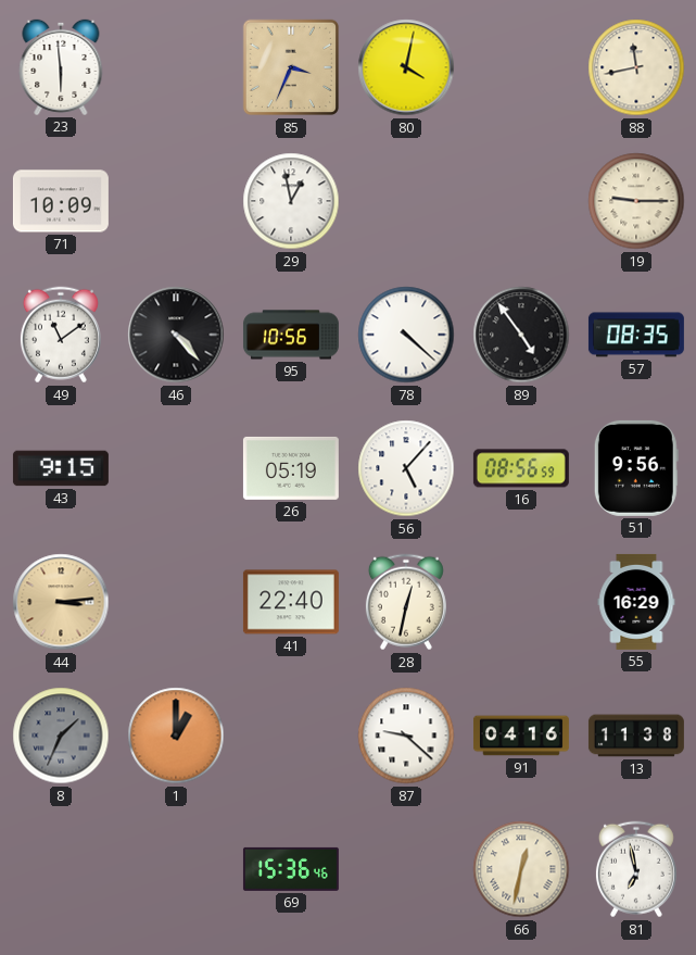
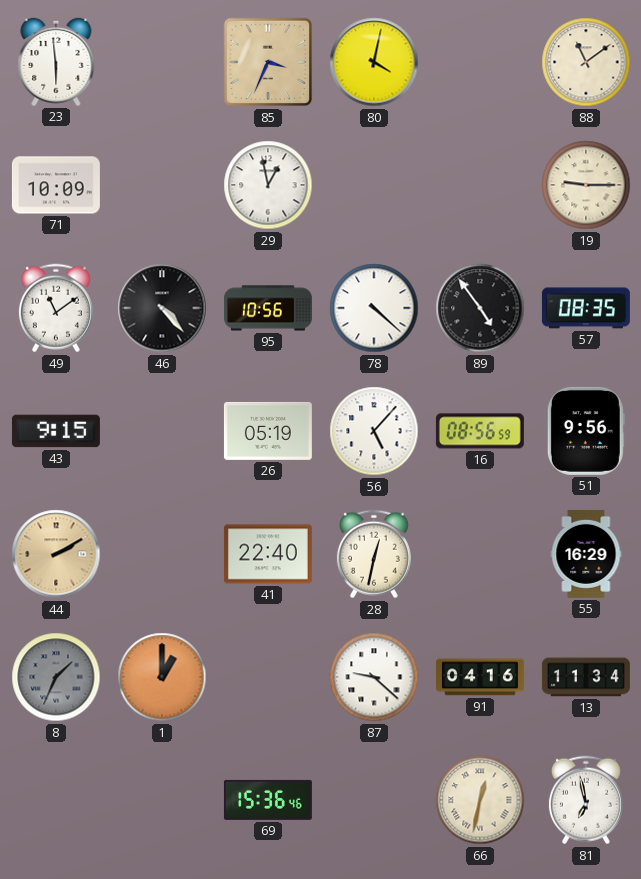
88: 11:43 -> 11:09 (586, 62)
44: 3:14 -> 2:10 (56, 554)
13: 11:38 -> 11:34 (586, 677)
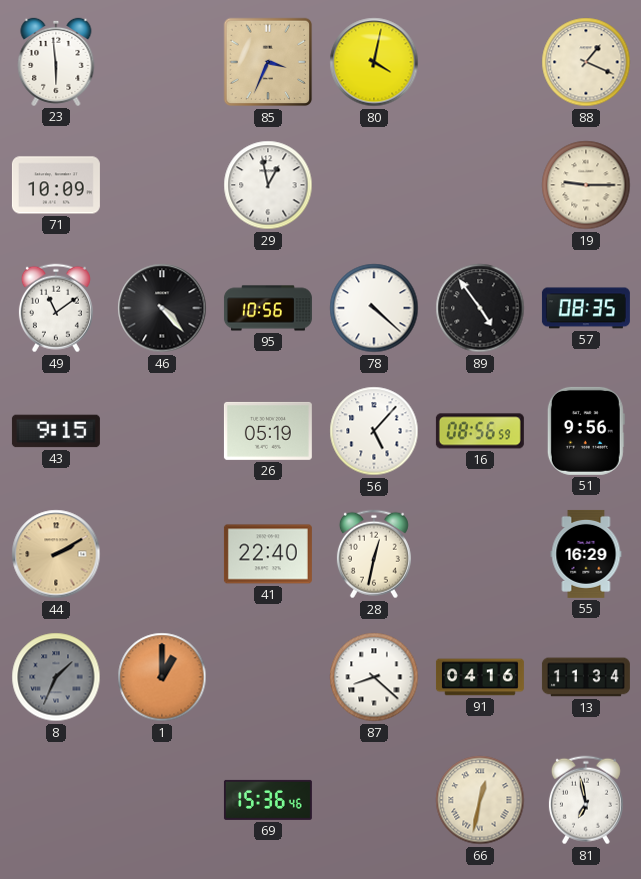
88: 11:09 -> 1:19 (586, 62)
87: 9:22 -> 8:22 (374, 677)
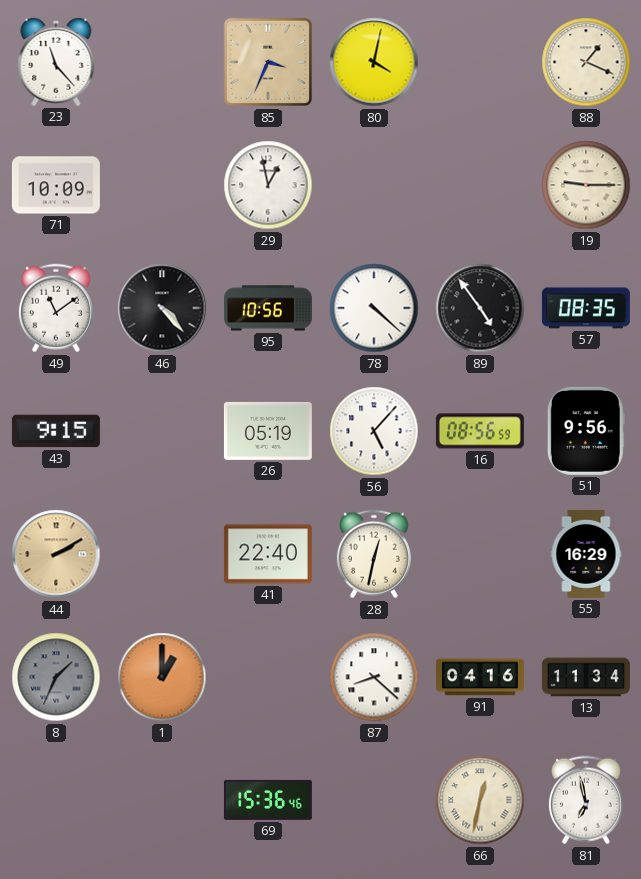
23: 5:59 -> 11:23 (56, 62)
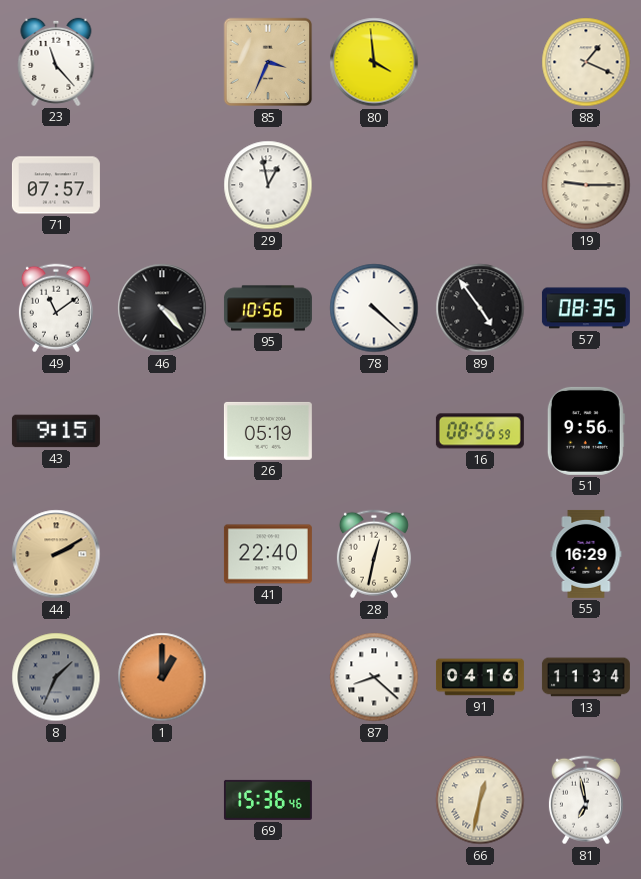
80: 4:02 -> 3:59 (374, 62)
71: 10:09 -> 07:57 (56, 185)
56: 5:07 -> none (374, 431)
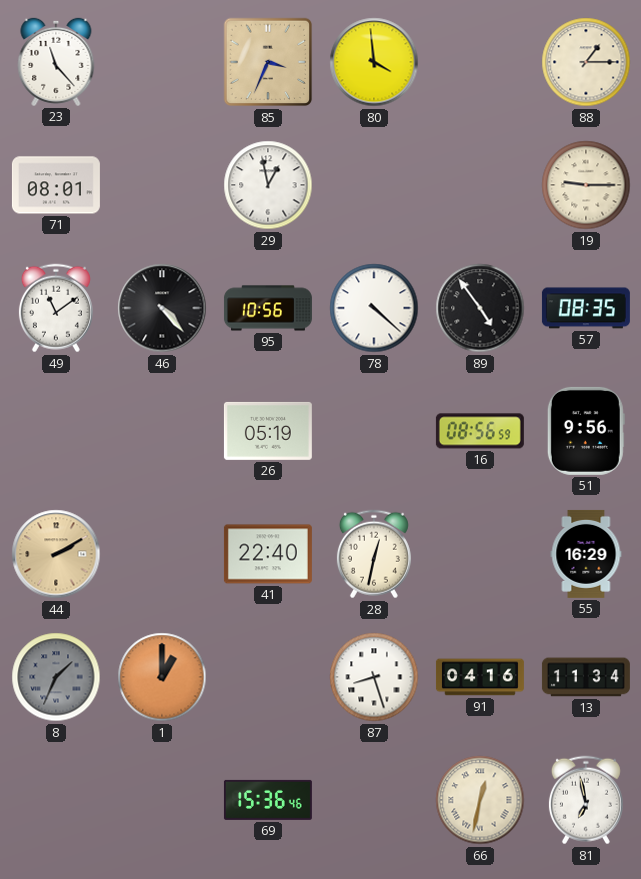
88: 1:19 -> 1:15 (586, 62)
71: 07:57 -> 08:01 (56, 185)
43: 9:15 -> none (56, 431)
87: 8:22 -> 8:27 (374, 677)
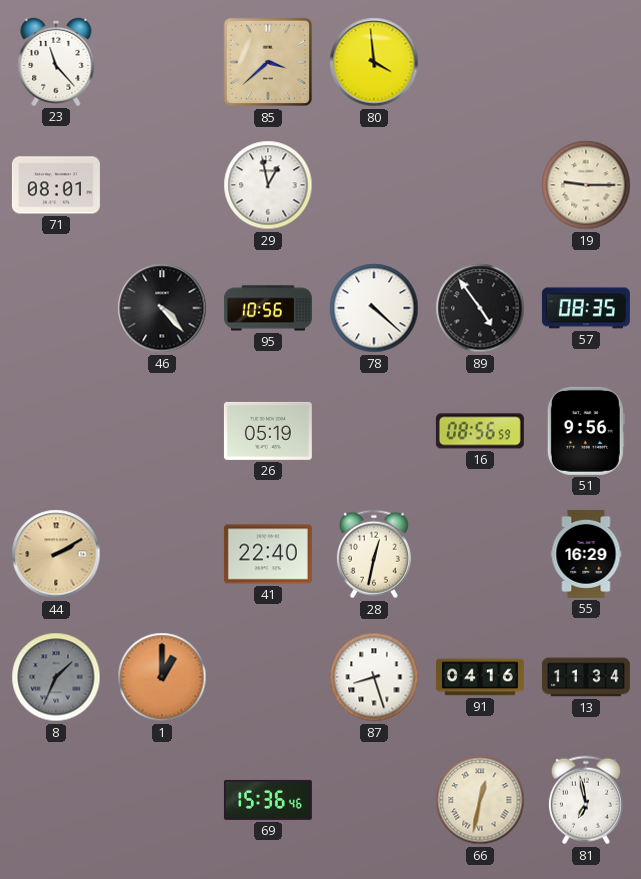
85: 3:34 -> 3:38 (268, 62)
88: 1:15 -> none (586, 62)
49: 11:09 -> none (56, 308)
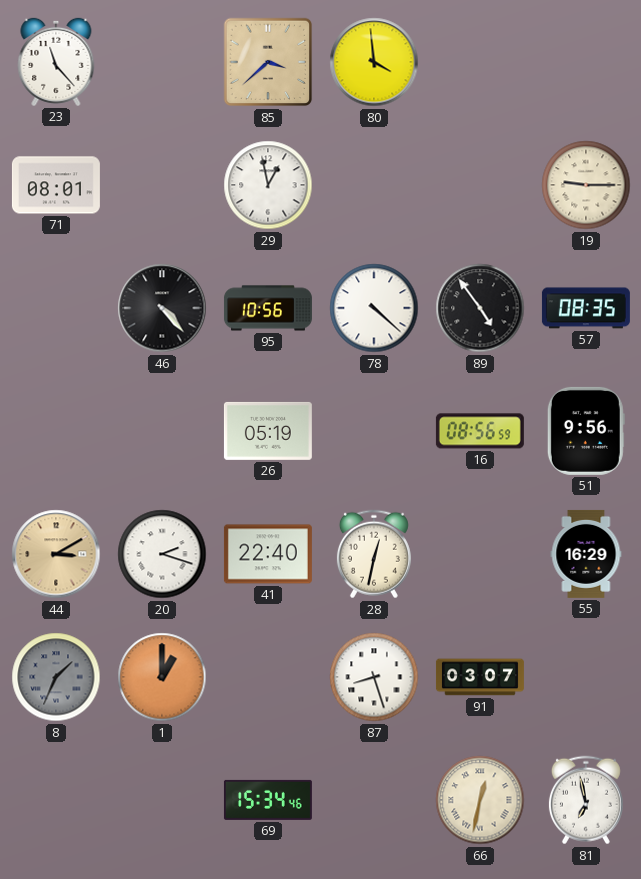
44: 2:10 -> 3:10 (56, 554)
20: none -> 2:18 (162, 554)
91: 04:16 -> 03:07 (480, 677)
13: 11:34 -> none (586, 677)
69: 15:36 -> 15:34 (268, 800)
